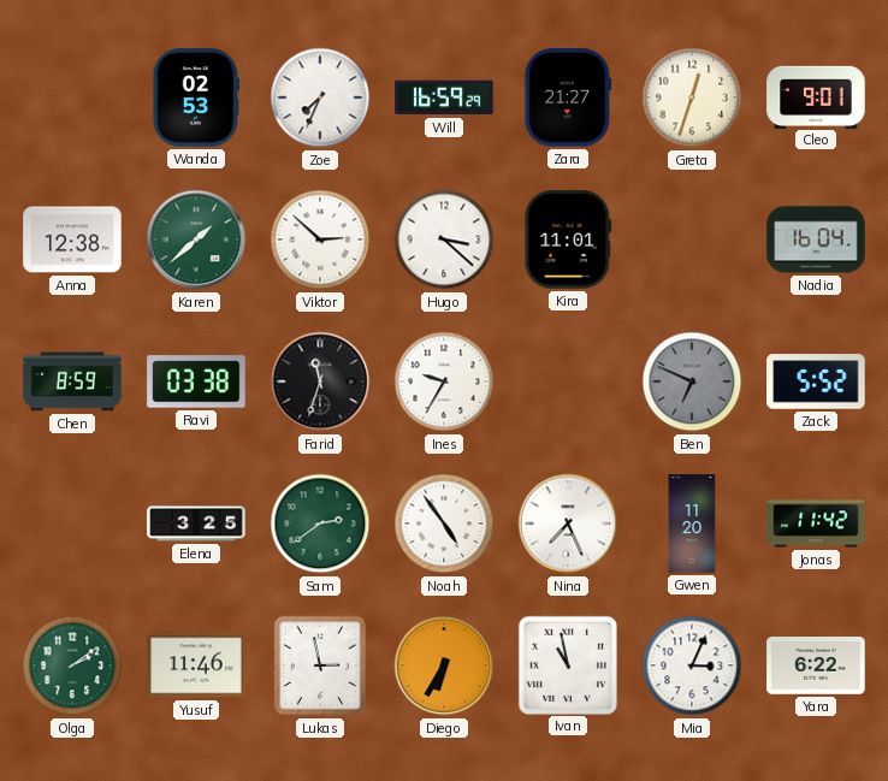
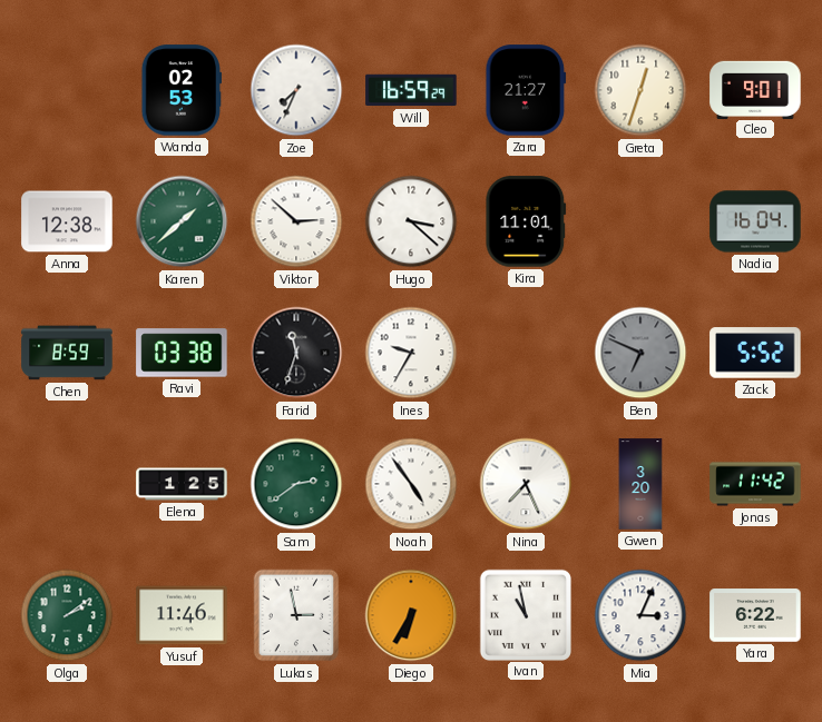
Elena: 3:25 -> 1:25 (182, 484)
Gwen: 11:20 -> 3:20 (640, 484)
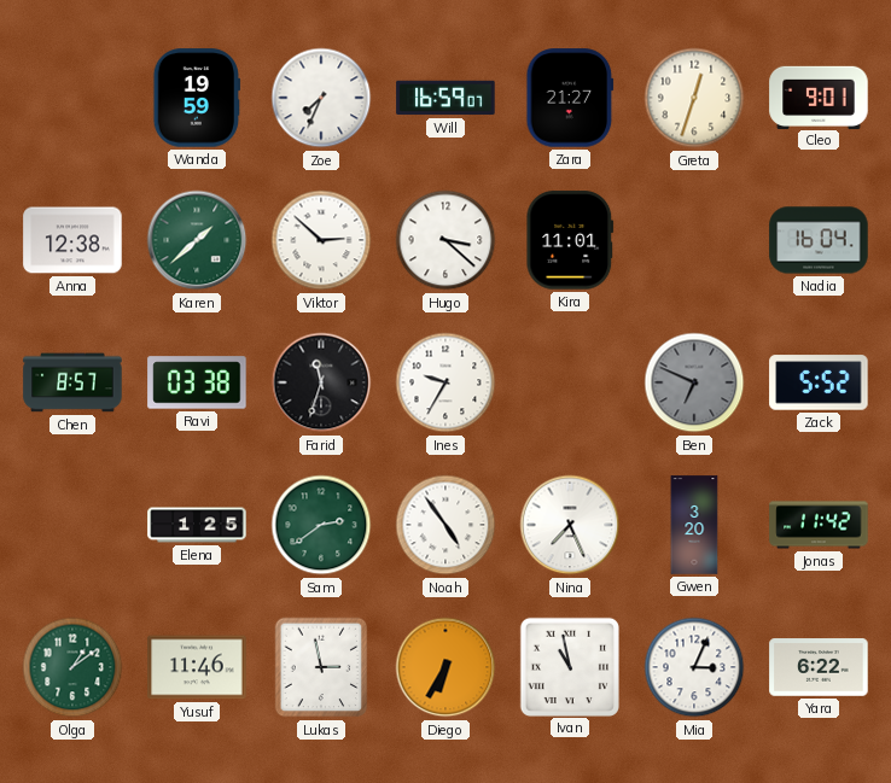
Wanda: 02:53 -> 19:59 (197, 98)
Will: 16:59:29 -> 16:59:07 (445, 98)
Chen: 8:59 -> 8:57 (72, 382)
Olga: 2:09 -> 1:09 (72, 667)
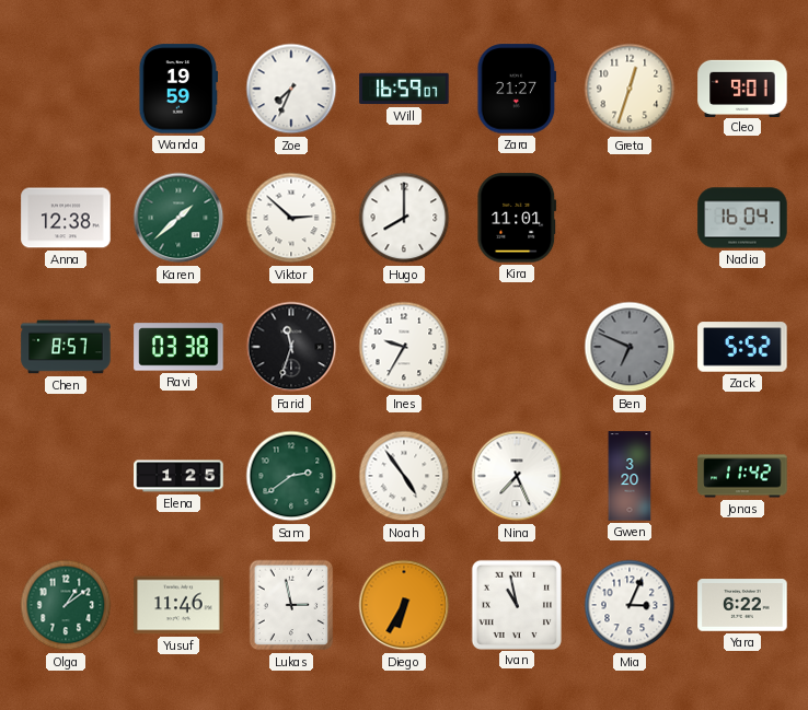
Hugo: 3:22 -> 8:00 (404, 218)
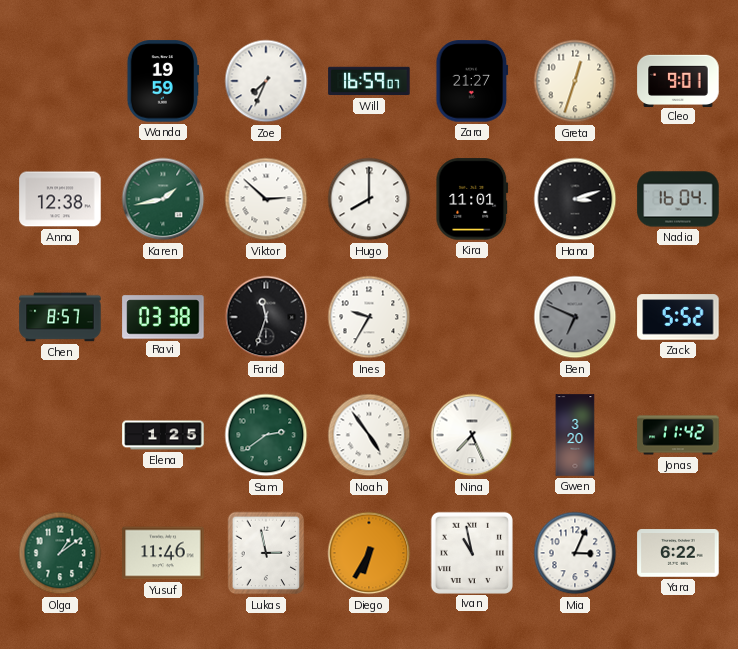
Karen: 1:38 -> 1:43 (163, 199)
Hana: none -> 3:12 (575, 199)
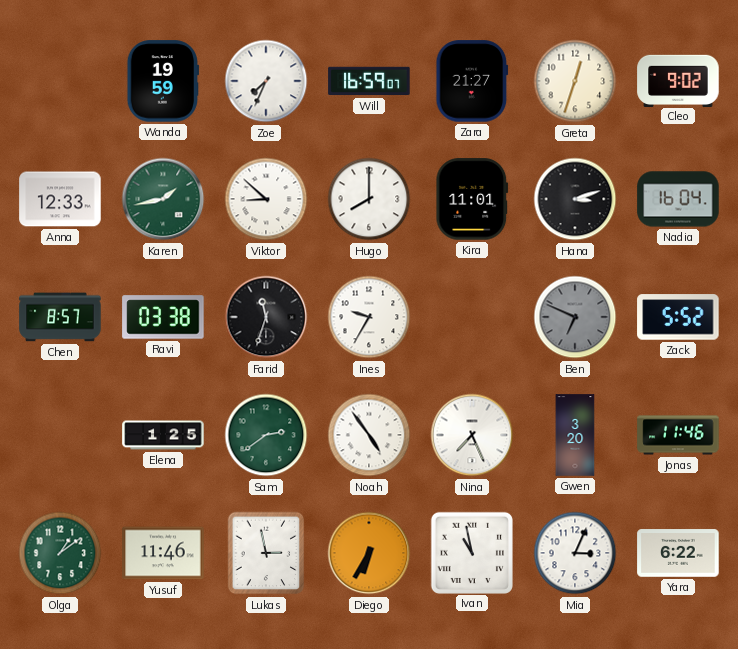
Cleo: 9:01 -> 9:02 (678, 80)
Anna: 12:38 -> 12:33 (60, 199)
Viktor: 2:52 -> 8:52 (266, 199)
Jonas: 11:42 -> 11:46 (678, 435)
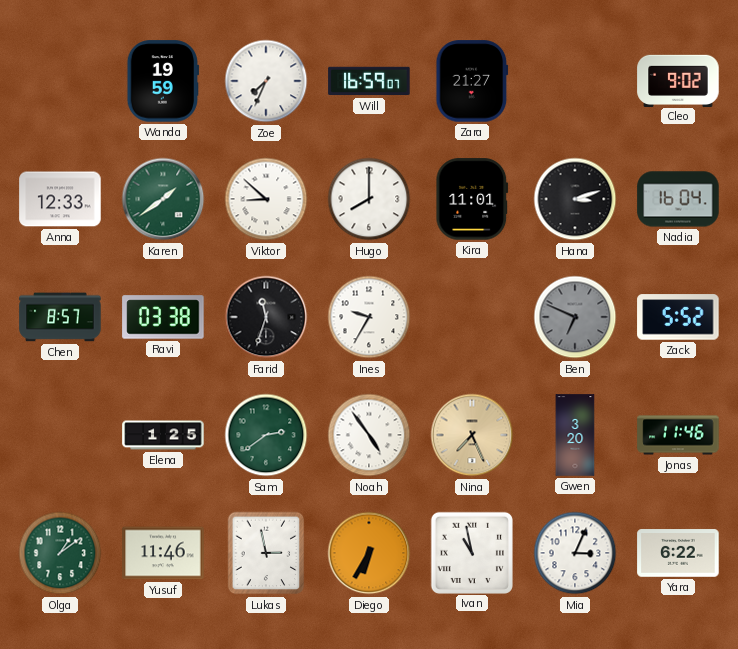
Greta: 12:33 -> none (575, 81)
Karen: 1:43 -> 1:39 (163, 199)
Nina dial: white -> champagne (472, 435)
